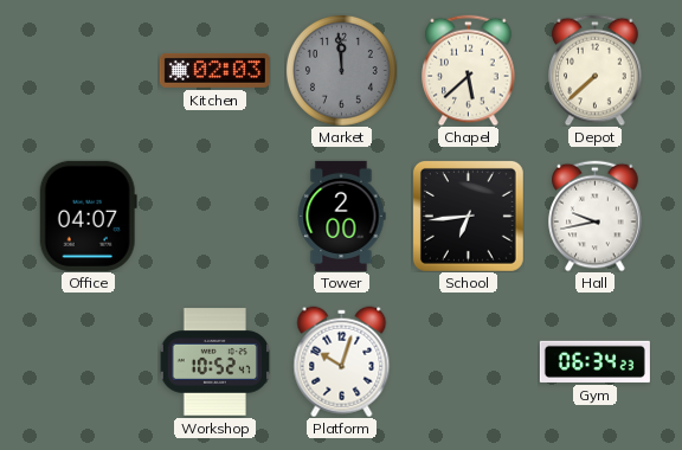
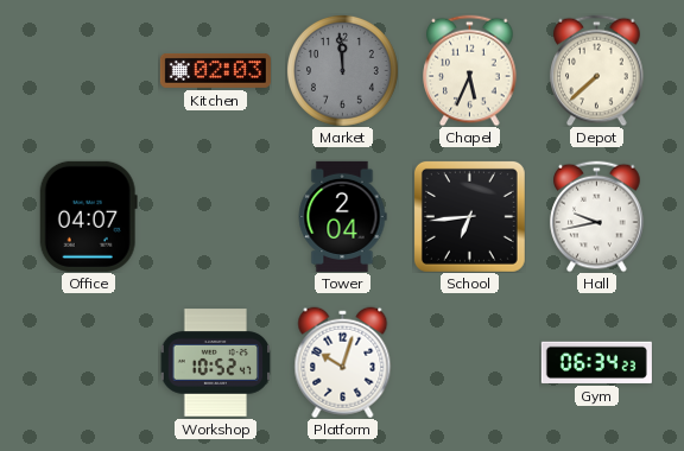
Chapel: 5:38 -> 5:34 (470, 70)
Tower: 2:00 -> 2:04 (342, 216)
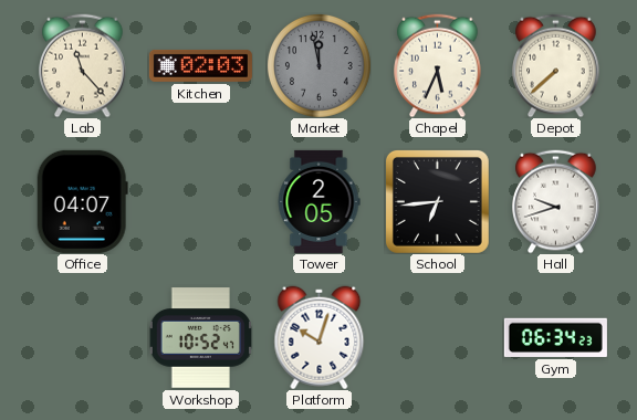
Lab: none -> 11:23 (83, 65)
Market: 11:59 -> 11:58 (318, 65)
Tower: 2:04 -> 2:05 (318, 201)
Hall: 9:43 -> 9:42 (556, 201)
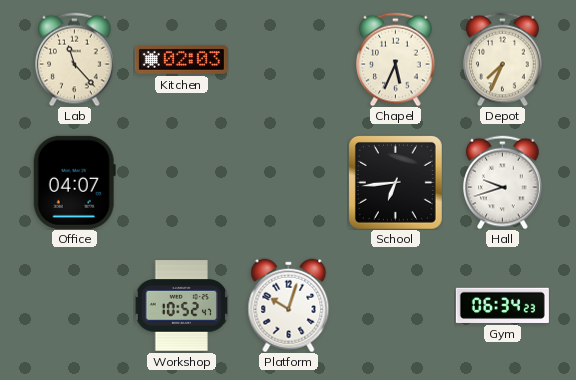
Market: 11:58 -> none (318, 65)
Depot: 7:38 -> 7:34 (503, 59)
Tower: 2:05 -> none (318, 201)
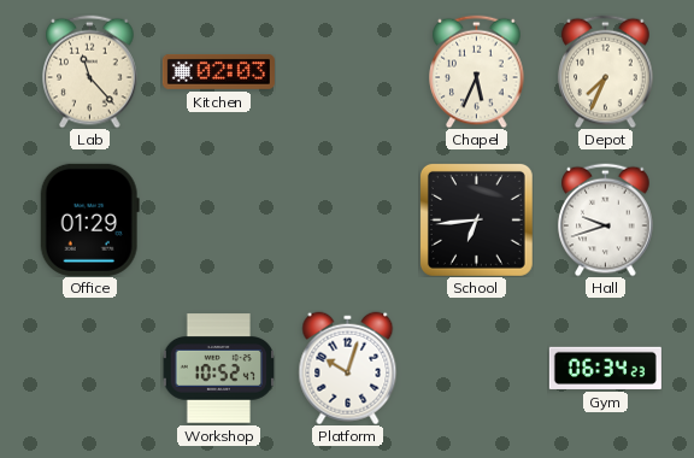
Office: 04:07 -> 01:29 (89, 219)
